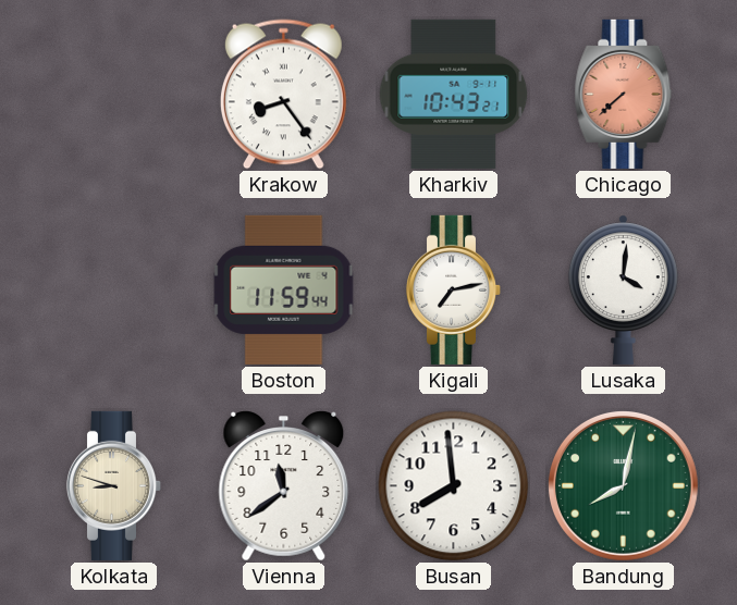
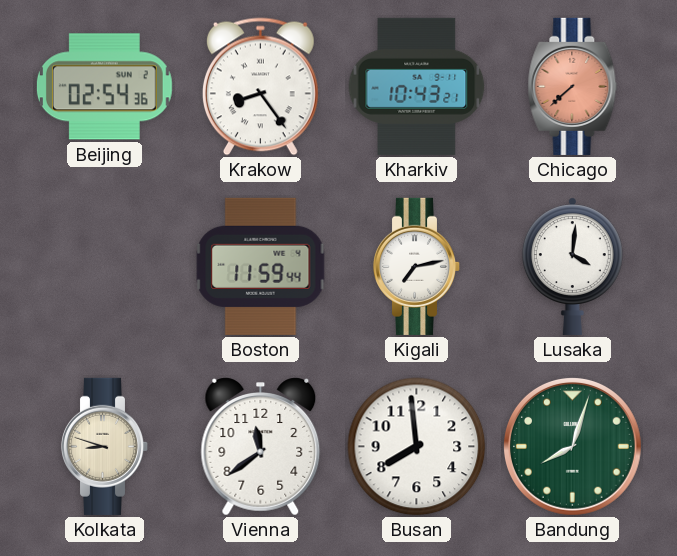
Beijing: none -> 02:54 (104, 87)
Bandung: 8:02 -> 8:03 (572, 446)
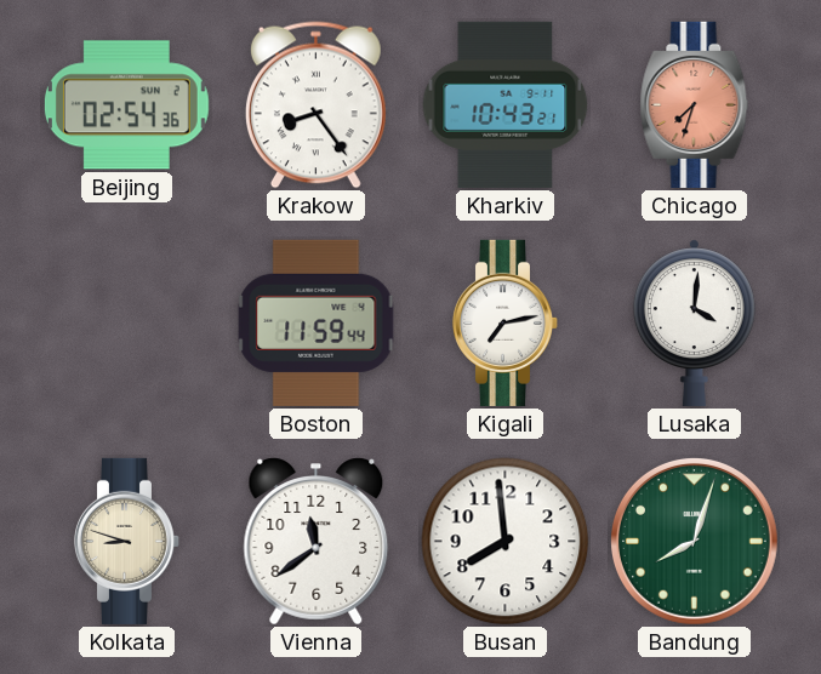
Chicago: 7:38 -> 7:33 (695, 104)
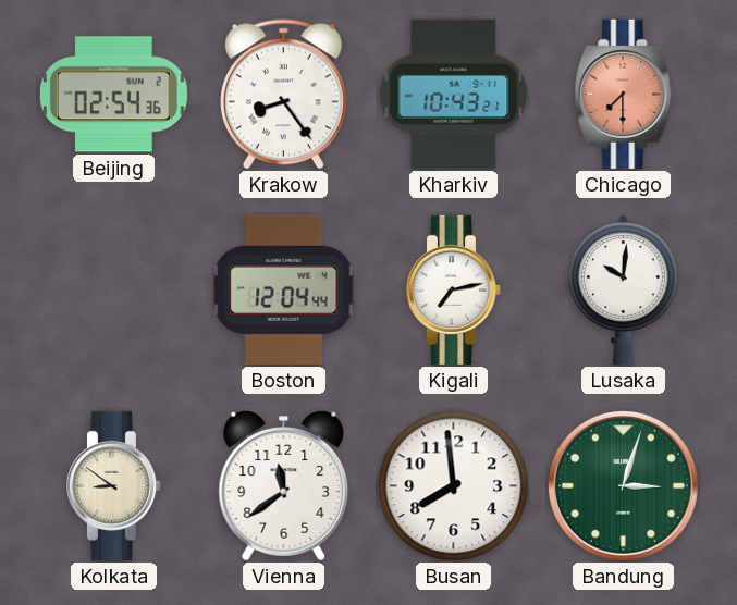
Chicago: 7:33 -> 7:30 (624, 94)
Boston: 11:59 -> 12:04 (284, 289)
Lusaka: 4:01 -> 10:01 (623, 289)
Kolkata: 8:48 -> 8:51 (114, 485)
Bandung: 8:03 -> 3:03 (623, 485)
